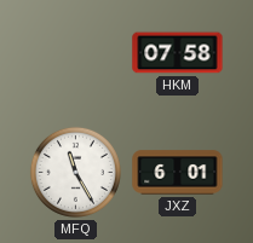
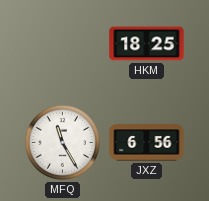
HKM: 07:58 -> 18:25 (147, 44)
JXZ: 6:01 -> 6:56 (147, 143)
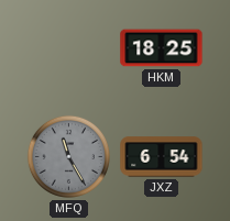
MFQ dial: white -> grey (68, 156)
JXZ: 6:56 -> 6:54 (162, 157)
